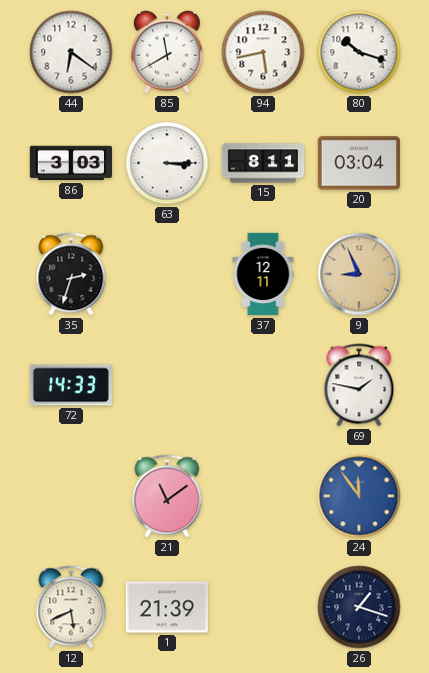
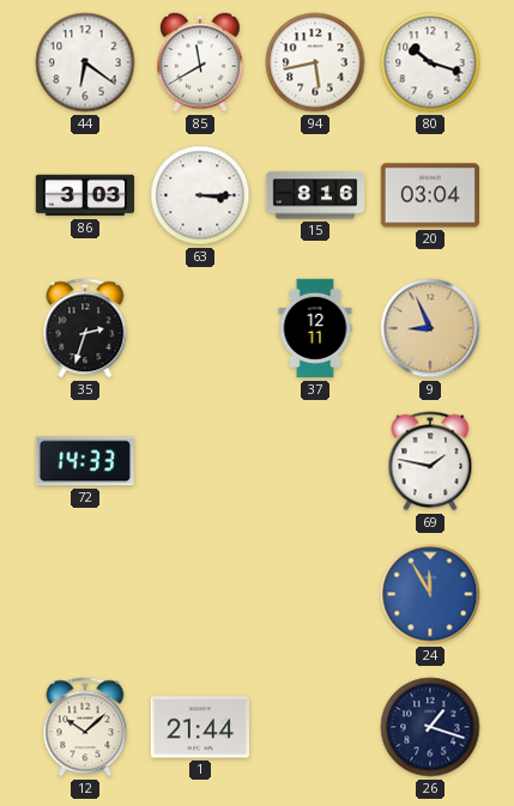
15: 8:11 -> 8:16 (315, 195)
21: 11:09 -> none (167, 496)
24: 11:54 -> 11:55 (430, 594)
12: 5:41 -> 10:08 (85, 727)
1: 21:39 -> 21:44 (199, 727)
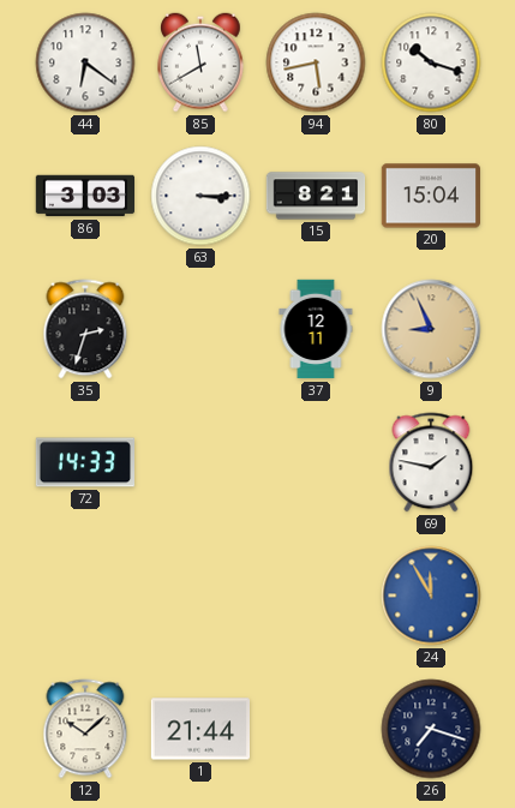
15: 8:16 -> 8:21 (316, 196)
20: 03:04 -> 15:04 (430, 196)
26: 1:18 -> 7:18 (431, 729)
